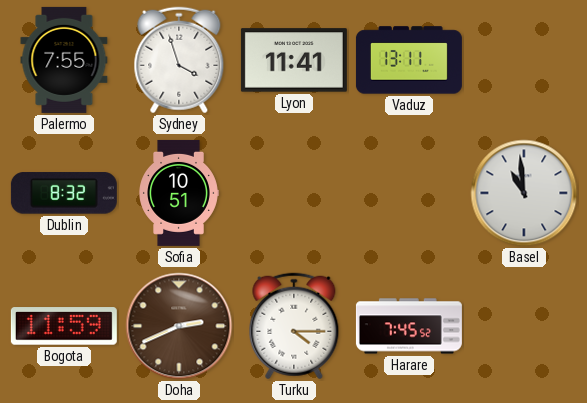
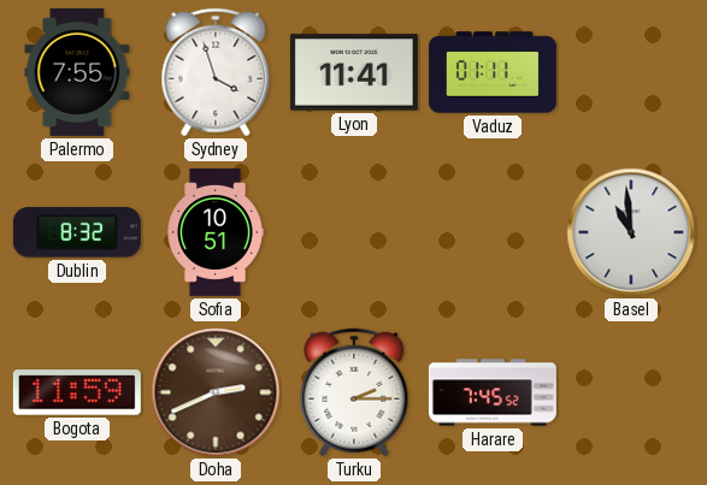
Vaduz: 13:11 -> 01:11 (493, 72)
Turku: 4:15 -> 2:15 (354, 392)
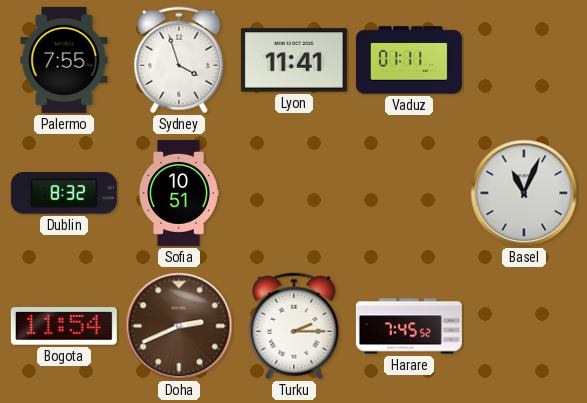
Basel: 10:59 -> 11:04 (524, 193)
Bogota: 11:59 -> 11:54 (64, 326)
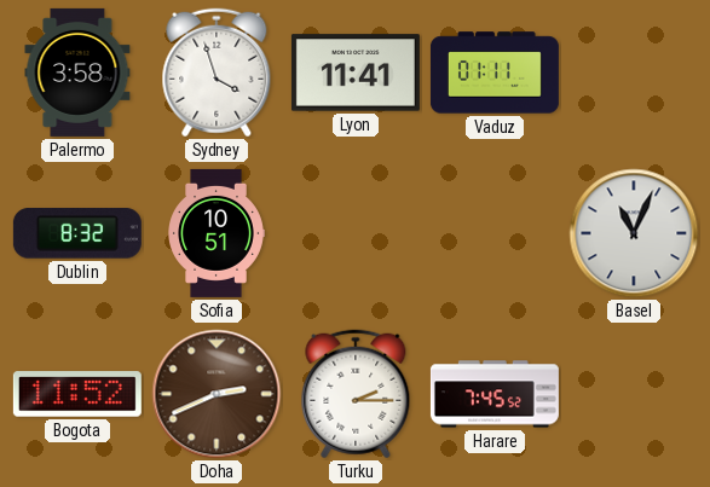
Palermo: 7:55 -> 3:58 (77, 73)
Bogota: 11:54 -> 11:52 (77, 394)
